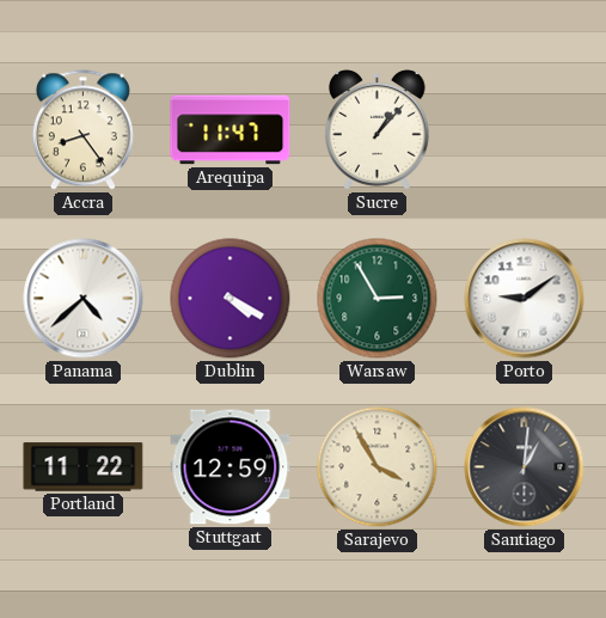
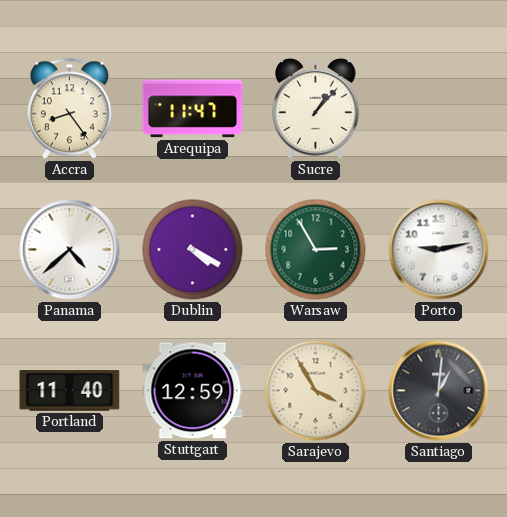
Porto: 9:09 -> 9:13 (439, 250)
Portland: 11:22 -> 11:40 (70, 391)
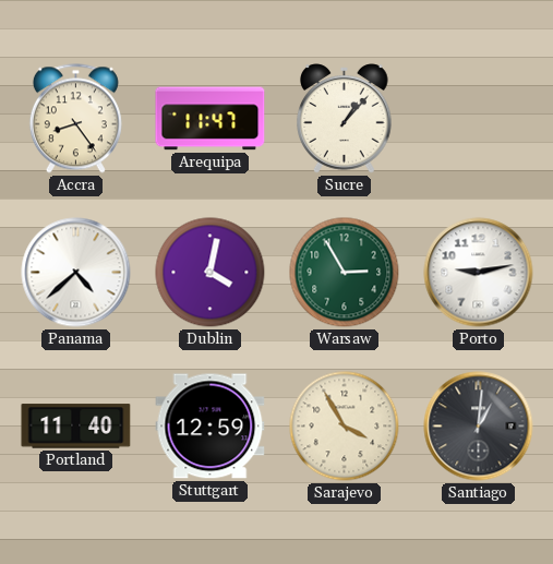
Dublin: 4:20 -> 4:02 (211, 273)
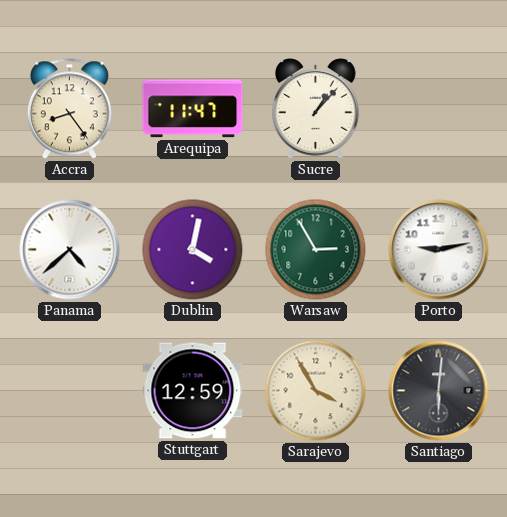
Portland: 11:40 -> none (76, 427)
Santiago: 1:01 -> 6:01 (439, 391)
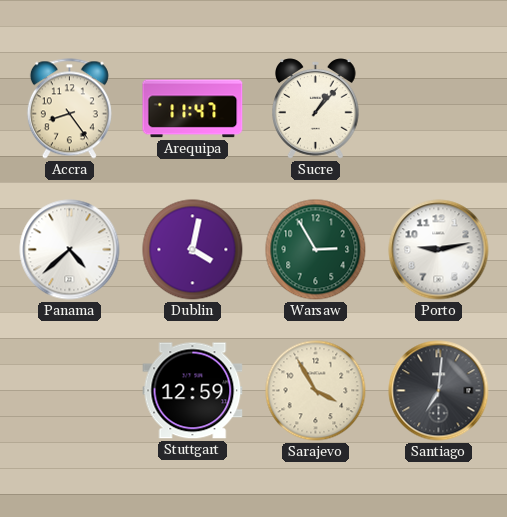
Santiago: 6:01 -> 7:01 (439, 391)
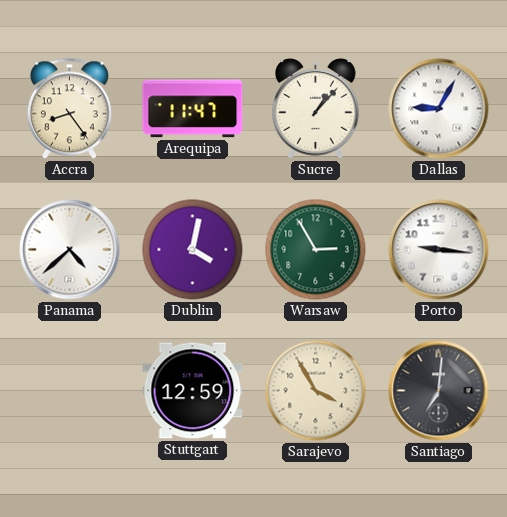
Dallas: none -> 9:05 (439, 109)
Porto: 9:13 -> 9:16 (439, 250)
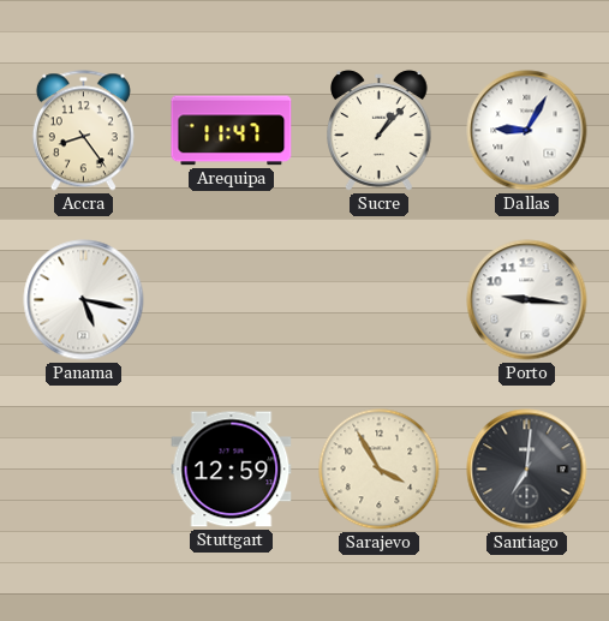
Panama: 4:38 -> 5:17 (84, 300)
Dublin: 4:02 -> none (193, 250)
Warsaw: 2:55 -> none (316, 250)
